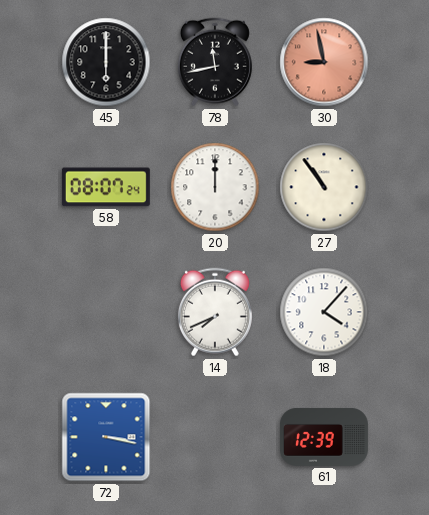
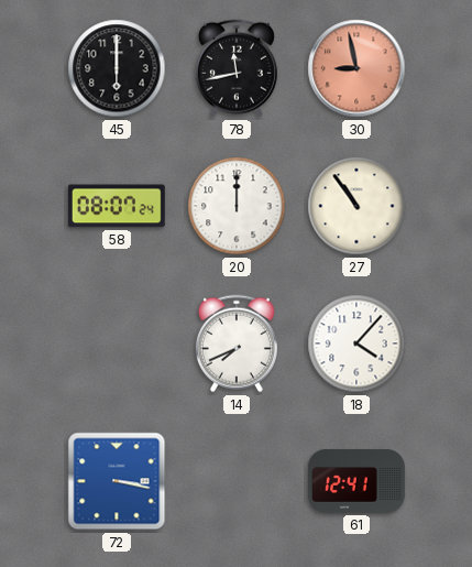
61: 12:39 -> 12:41 (356, 481)
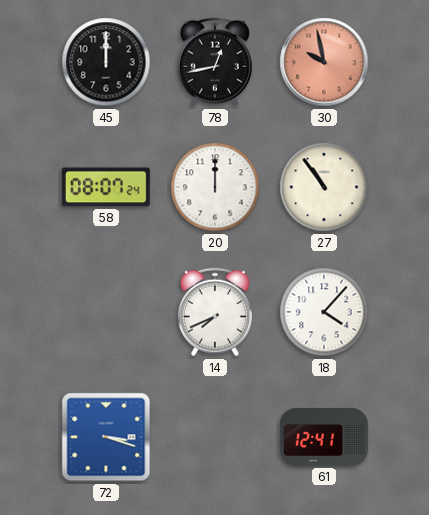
45: 6:00 -> 12:00 (106, 62)
78: 11:43 -> 12:43 (215, 62)
30: 8:58 -> 9:58 (324, 62)
72: 3:17 -> 3:18 (106, 437)
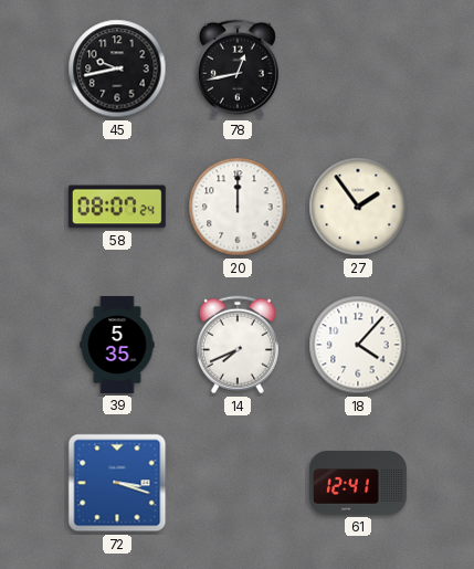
45: 12:00 -> 9:43 (117, 69)
30: 9:58 -> none (324, 62)
27: 10:54 -> 1:54 (358, 207)
39: none -> 5:35 (117, 345)
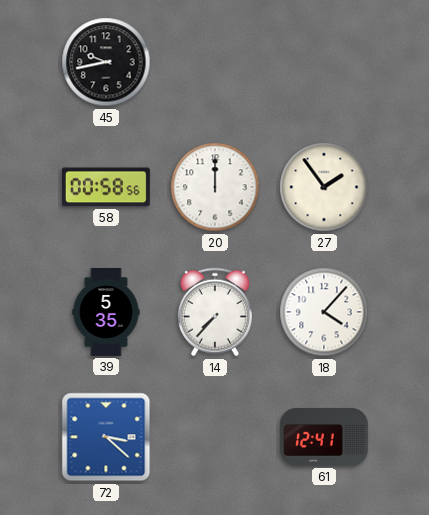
78: 12:43 -> none (238, 69)
58: 08:07 -> 00:58 (106, 187)
14: 7:41 -> 7:37 (215, 312)
72: 3:18 -> 3:22 (106, 437)
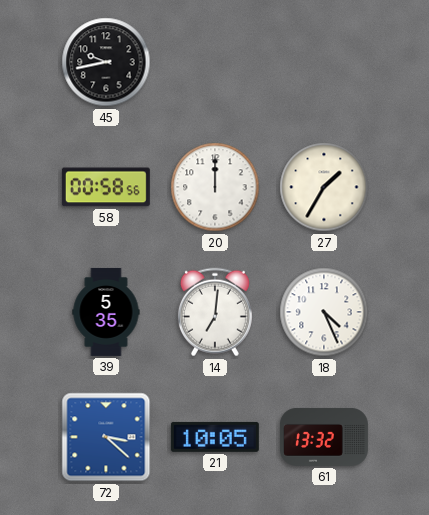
27: 1:54 -> 1:35 (324, 187)
14: 7:37 -> 7:01 (215, 312)
18: 4:07 -> 4:26 (324, 312)
21: none -> 10:05 (215, 437)
61: 12:41 -> 13:32 (324, 437)
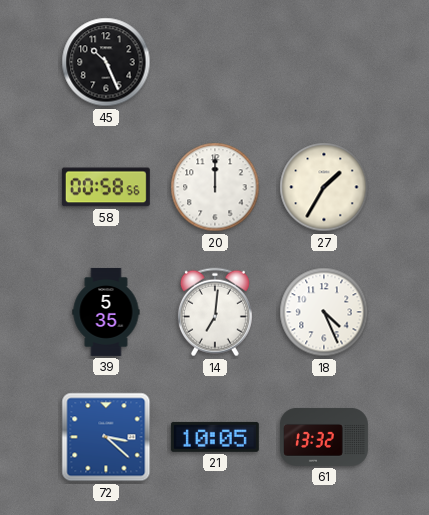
45: 9:43 -> 10:26 (106, 62)
